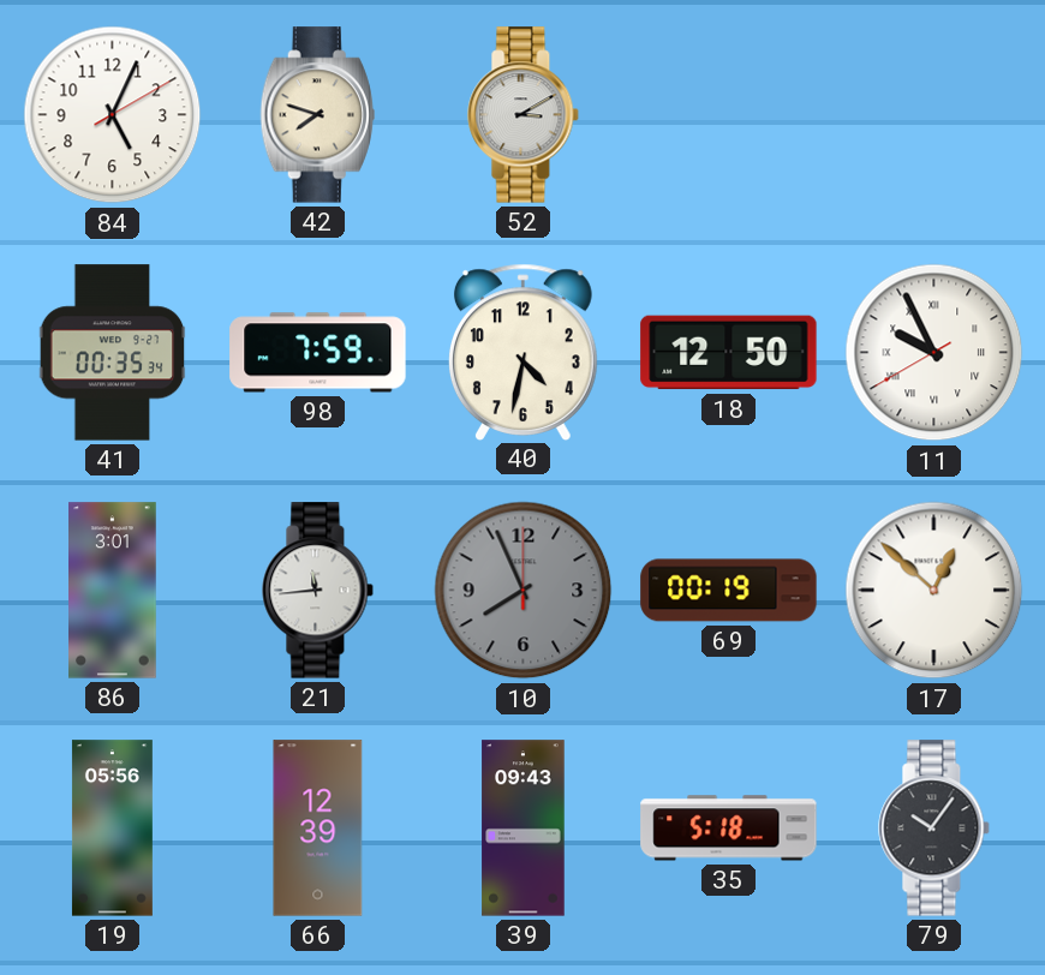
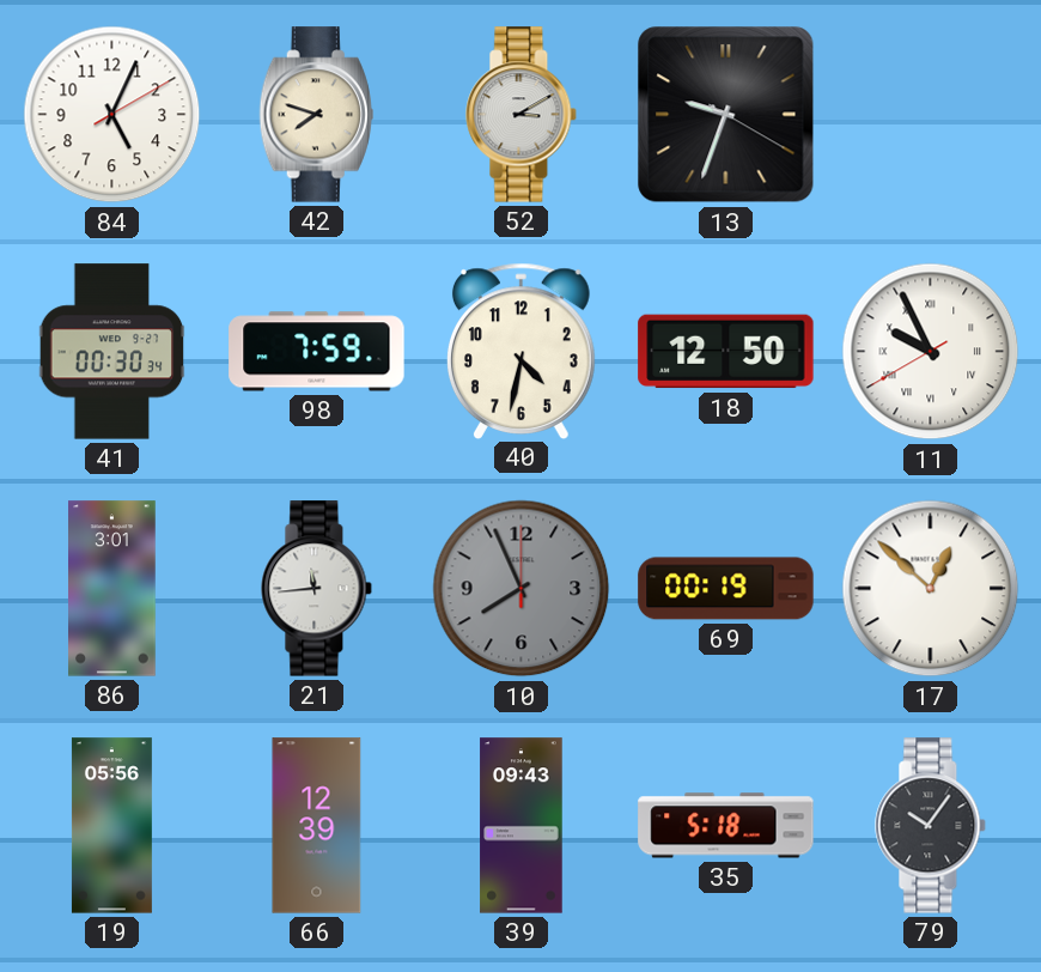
13: none -> 9:33 (726, 115)
41: 00:35 -> 00:30 (112, 352)
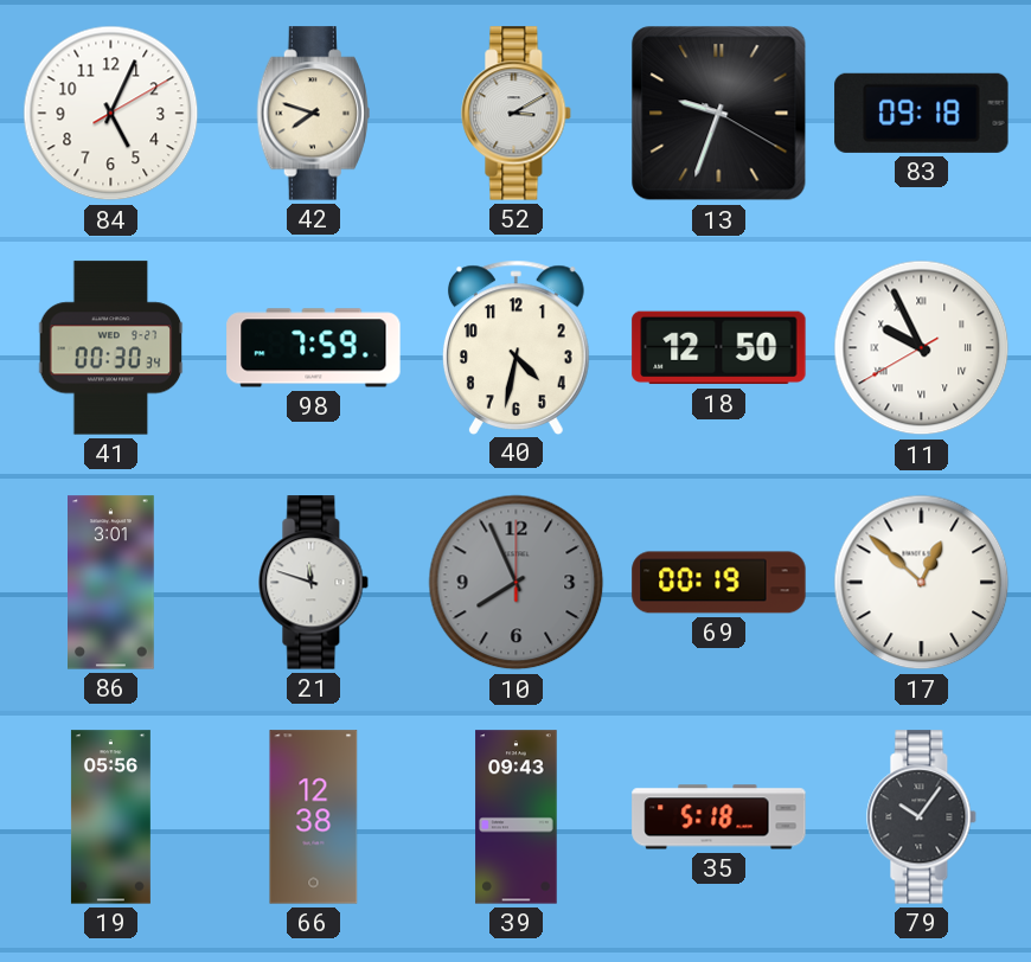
83: none -> 09:18 (922, 113)
21: 11:44 -> 11:48 (314, 583)
66: 12:39 -> 12:38 (314, 817)
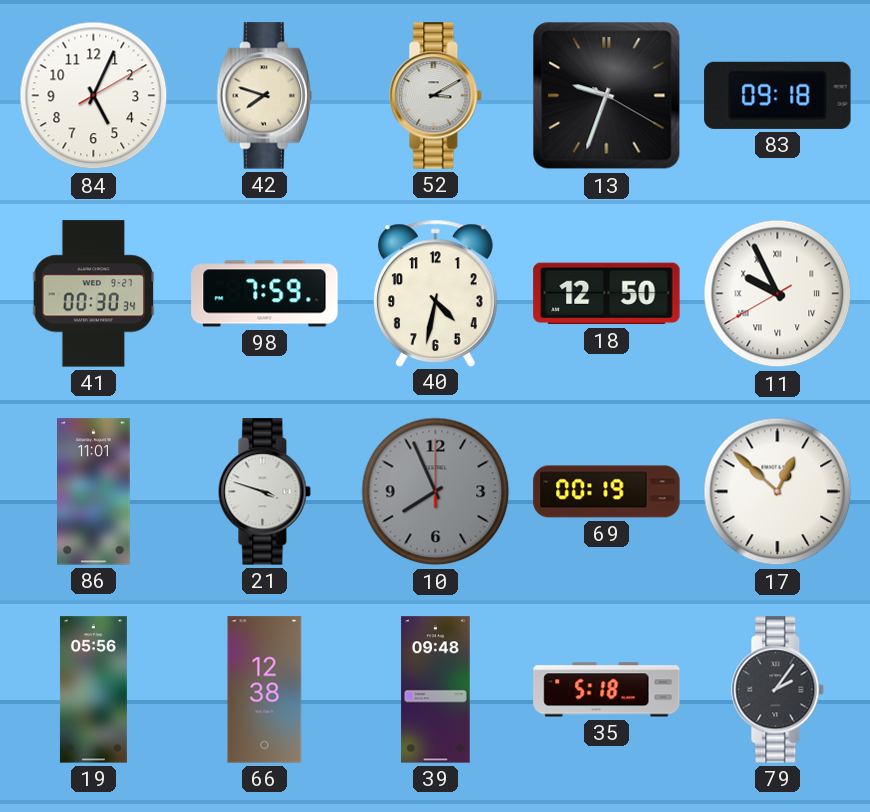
86: 3:01 -> 11:01 (94, 492)
21: 11:48 -> 3:48 (265, 492)
39: 09:43 -> 09:48 (436, 690)
79: 10:06 -> 2:06 (778, 690)
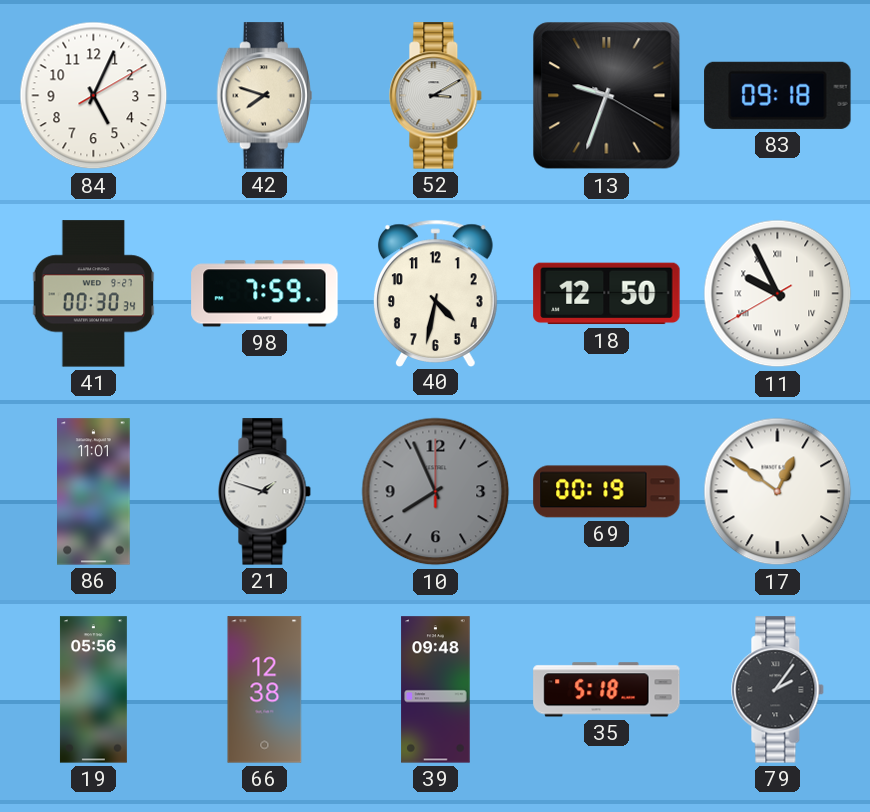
21: 3:48 -> 1:48 (265, 492)
17: 12:52 -> 12:51 (778, 492)
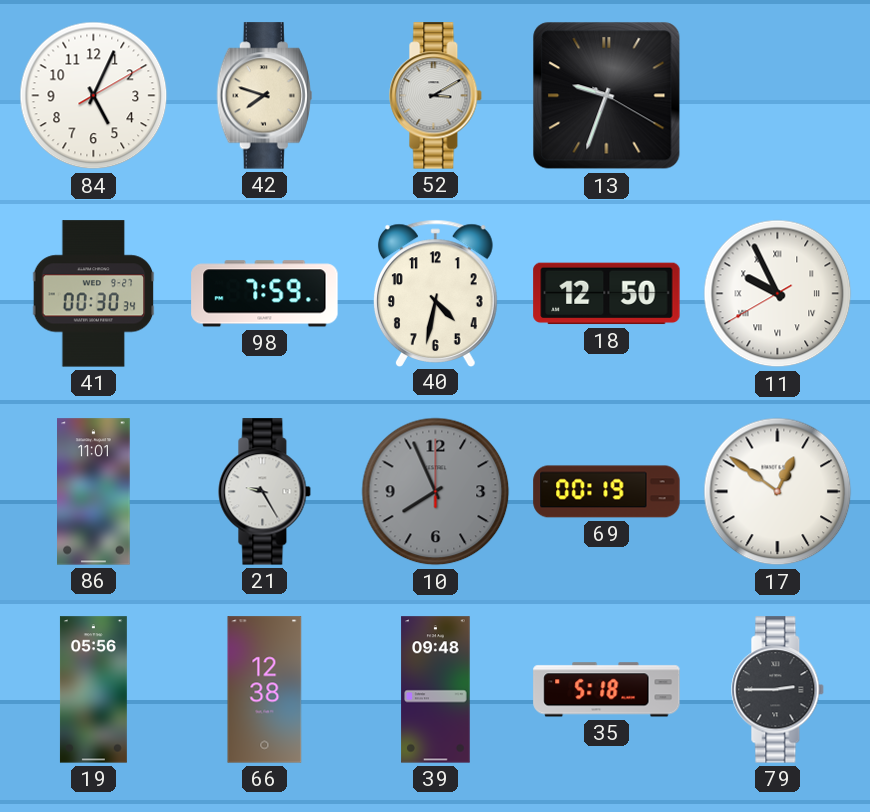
83: 09:18 -> none (778, 95)
21: 1:48 -> 9:25 (265, 492)
79: 2:06 -> 2:45 (778, 690)
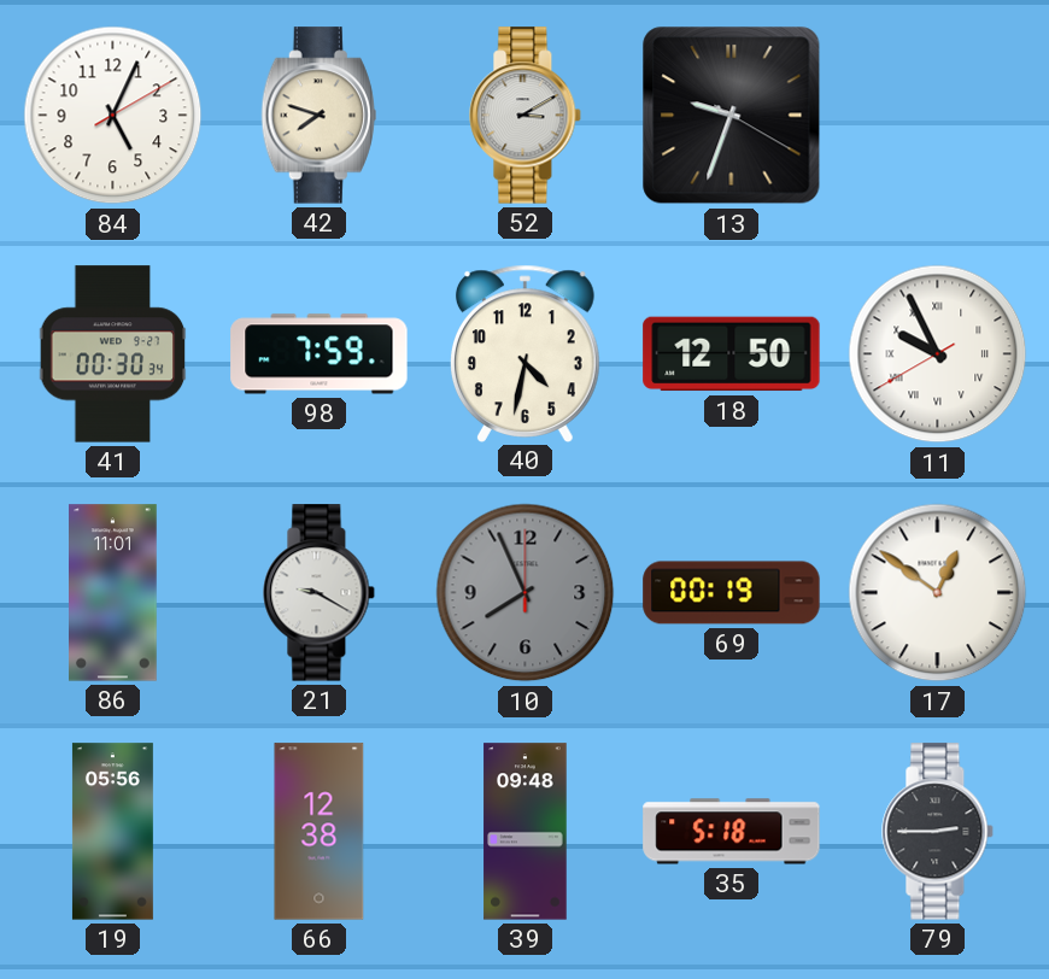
21: 9:25 -> 9:20 (320, 593)
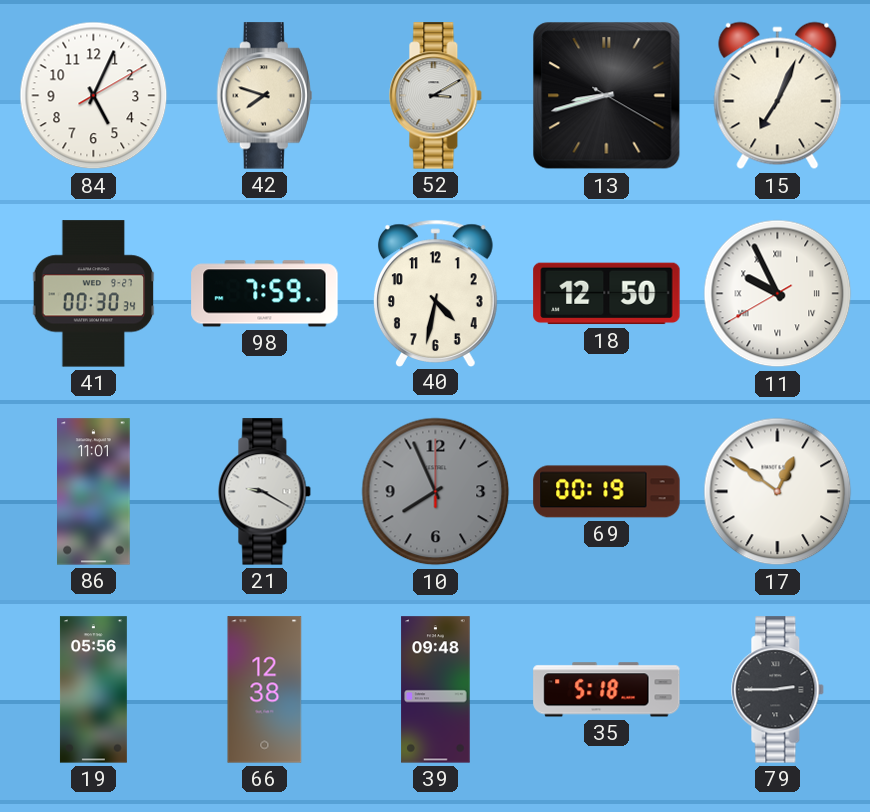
13: 9:33 -> 8:42 (607, 96)
15: none -> 7:04 (778, 96)
